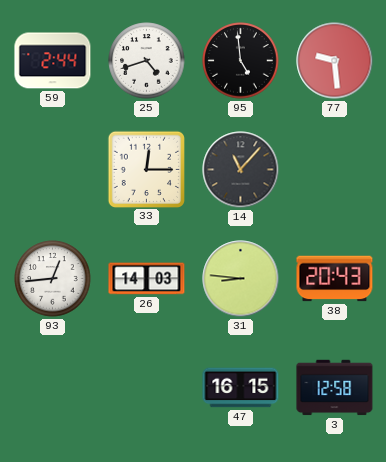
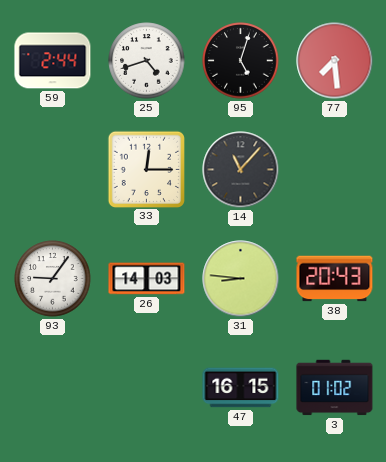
95: 4:59 -> 5:03 (241, 61)
77: 9:29 -> 7:29 (335, 61)
93: 12:44 -> 9:06 (53, 279)
3: 12:58 -> 01:02 (335, 388)
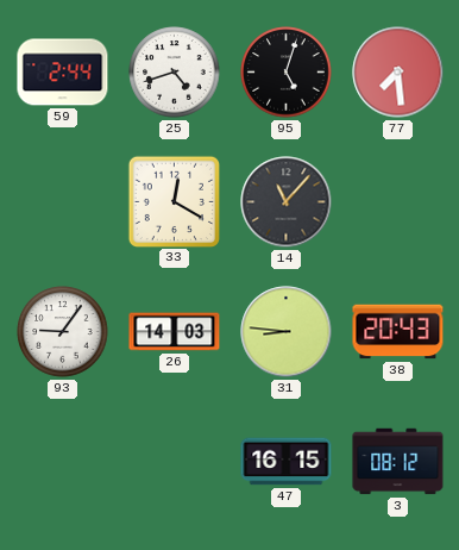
33: 12:15 -> 12:20 (174, 201)
3: 01:02 -> 08:12 (398, 462)
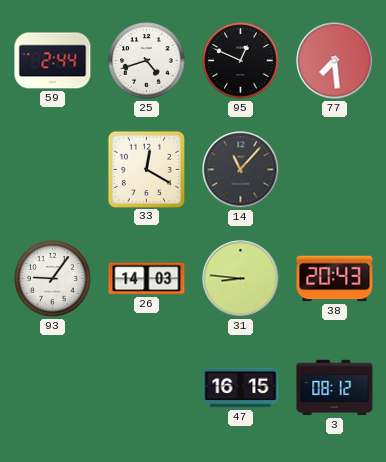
95: 5:03 -> 12:49 (241, 61)
